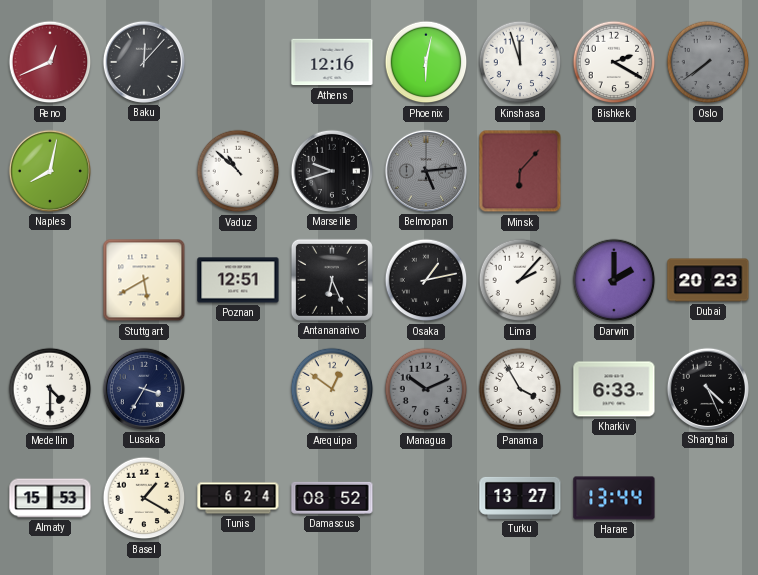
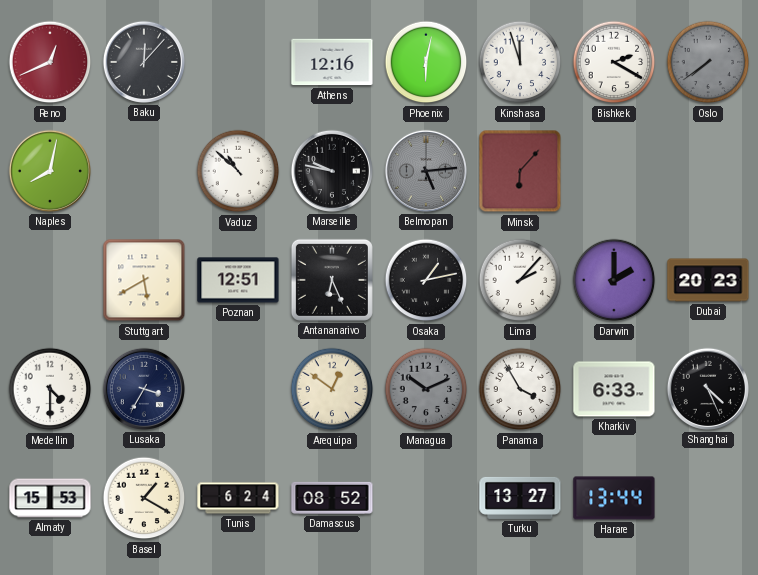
Marseille: 9:42 -> 9:47 (332, 171)
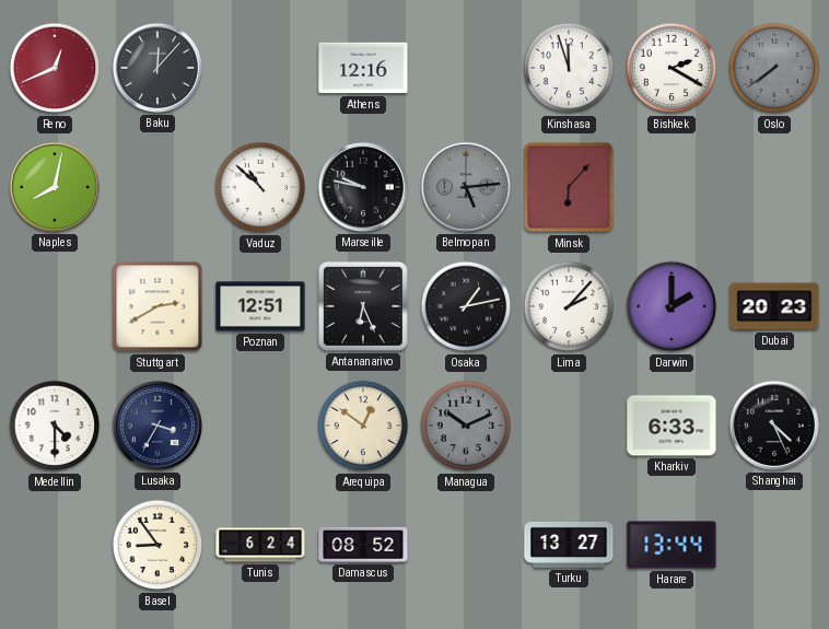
Phoenix: 6:02 -> none (426, 62)
Stuttgart: 5:40 -> 2:40 (157, 306)
Panama: 3:55 -> none (520, 389)
Almaty: 15:53 -> none (50, 498)
Basel: 1:20 -> 8:54 (157, 545)
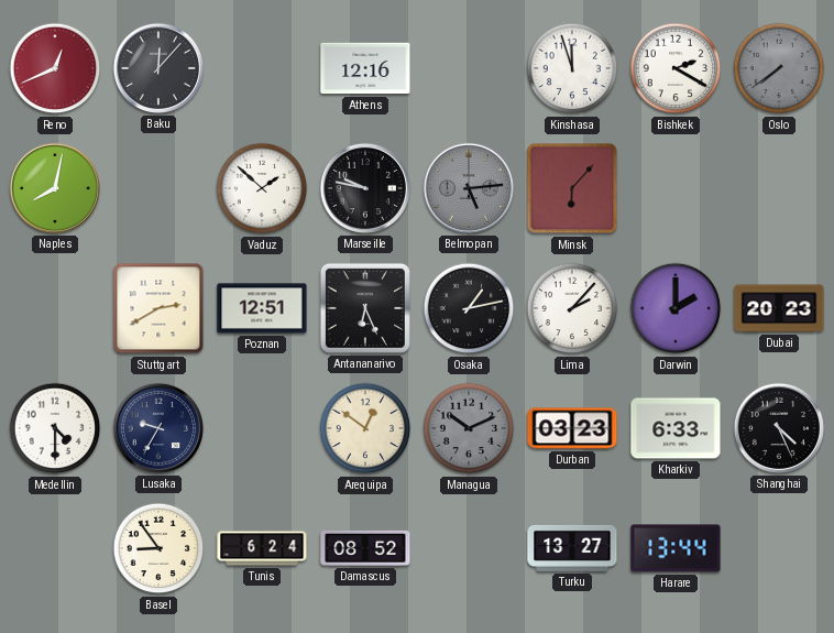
Vaduz: 10:52 -> 1:52 (262, 188)
Lusaka: 3:35 -> 9:35 (158, 428)
Durban: none -> 03:23 (572, 428)
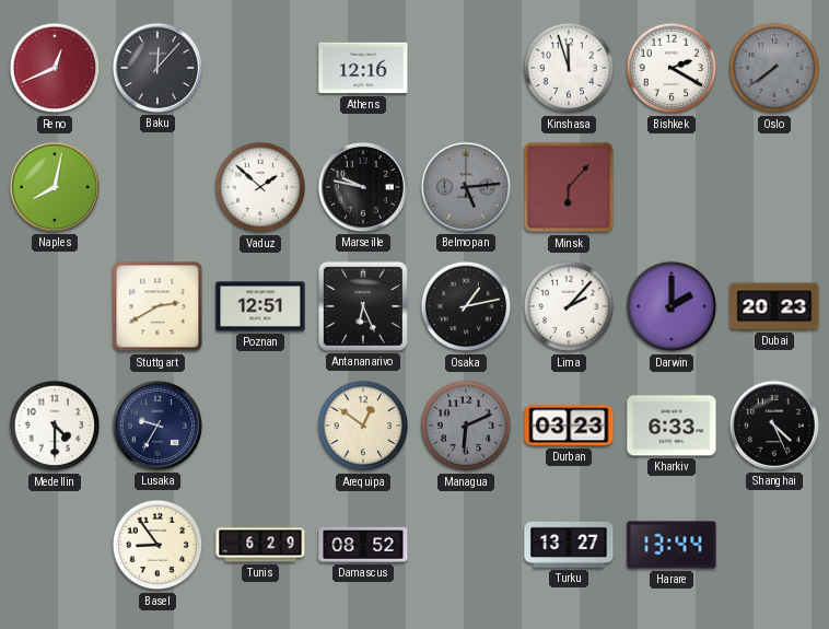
Managua: 10:11 -> 6:11 (466, 426)
Tunis: 6:24 -> 6:29 (260, 545)
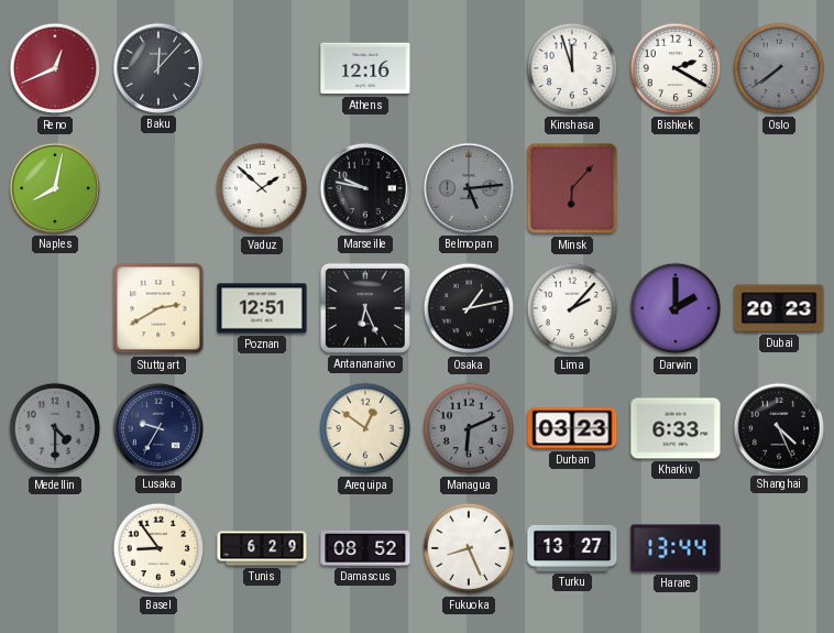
Medellin dial: white -> grey (55, 428)
Fukuoka: none -> 8:26 (469, 548)
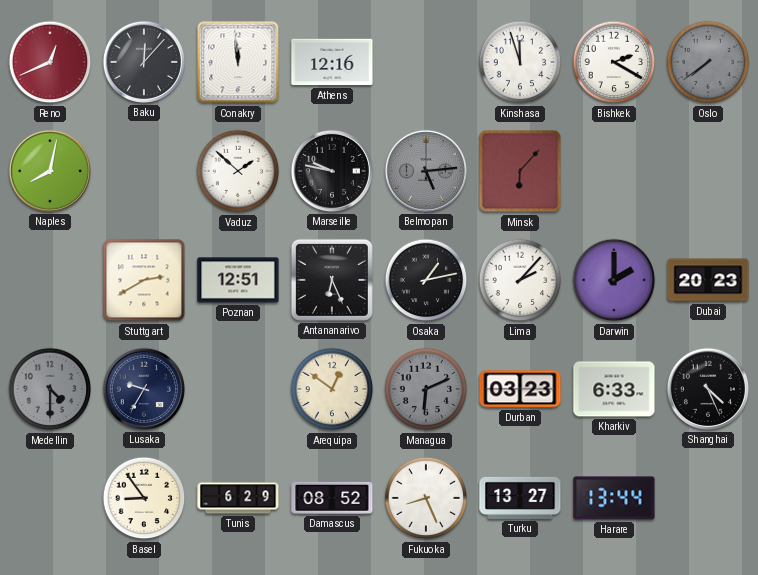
Conakry: none -> 11:59 (238, 62)
